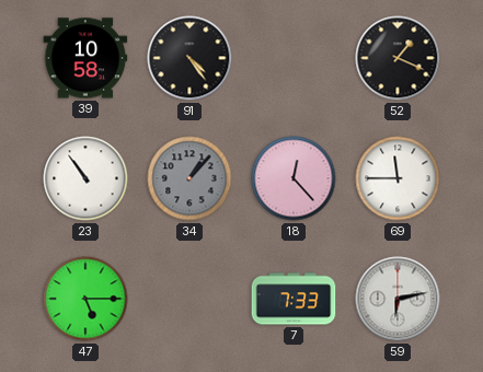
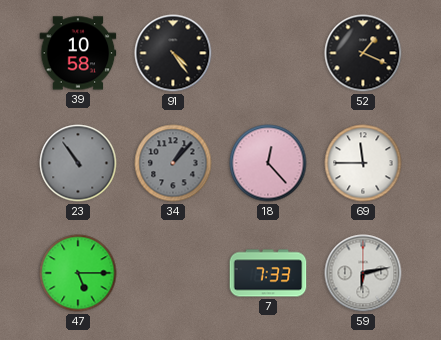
23 dial: white -> grey (78, 163)
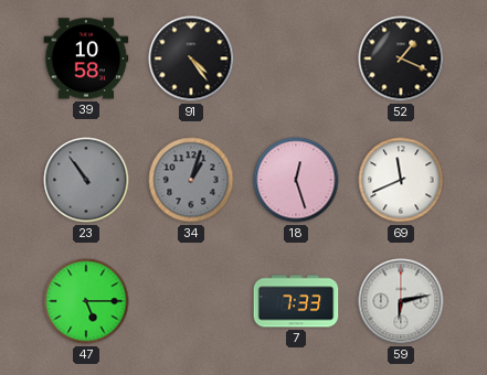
34: 1:07 -> 1:03 (191, 180)
18: 12:23 -> 12:27 (296, 180)
69: 11:45 -> 11:41 (401, 180)
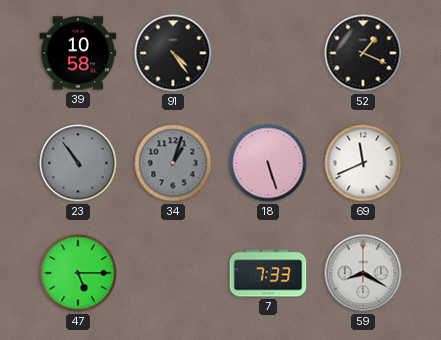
18: 12:27 -> 5:27 (268, 163)
59: 6:13 -> 8:20 (363, 273)
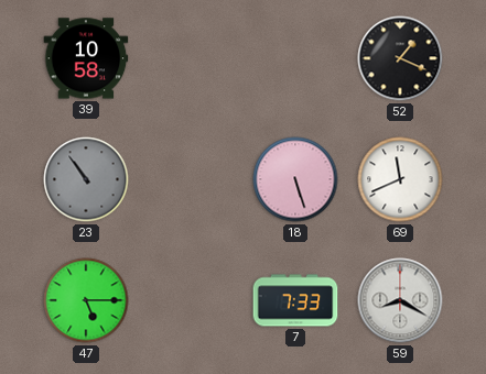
91: 4:24 -> none (173, 53)
34: 1:03 -> none (173, 163)
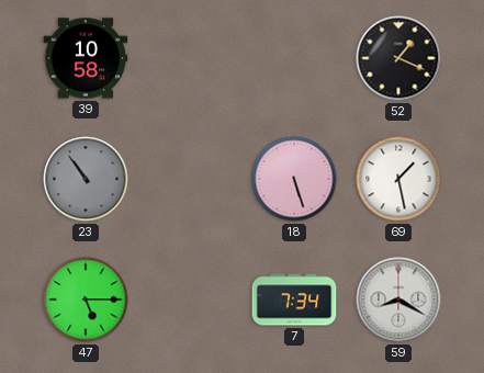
69: 11:41 -> 1:28 (398, 179)
7: 7:33 -> 7:34 (294, 299)
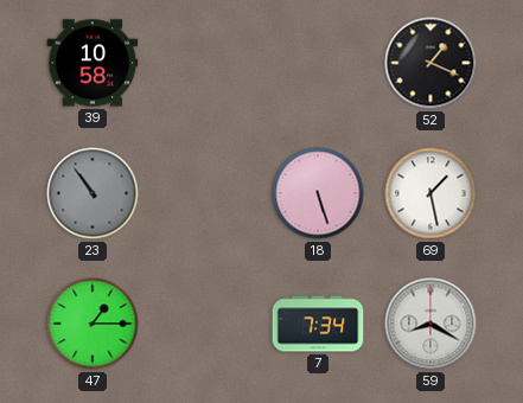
47: 5:15 -> 1:15 (93, 324)
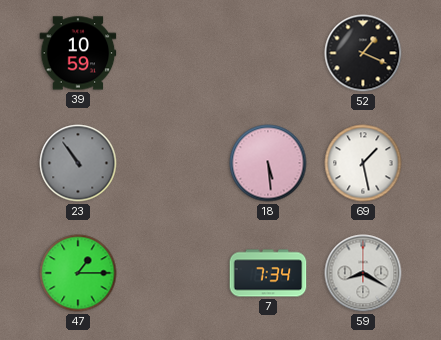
39: 10:58 -> 10:59 (78, 53)
18: 5:27 -> 5:29 (268, 163)
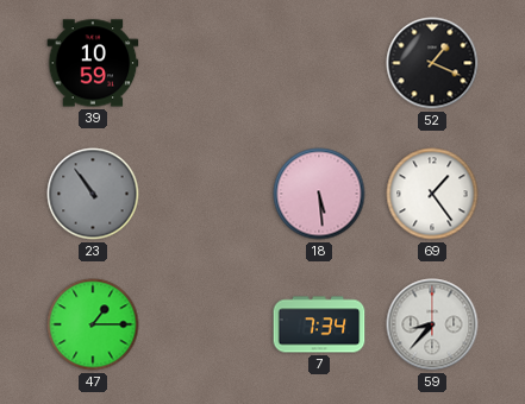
69: 1:28 -> 1:24 (432, 194)
59: 8:20 -> 8:37 (432, 324)
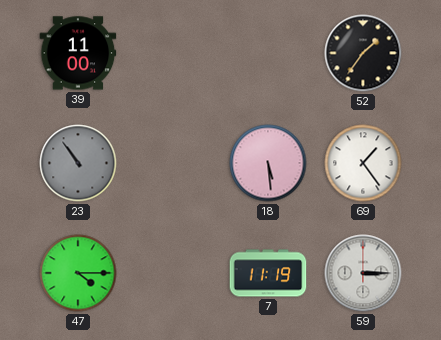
39: 10:59 -> 11:00 (78, 53)
52: 1:19 -> 1:36 (363, 53)
47: 1:15 -> 4:15 (78, 273)
7: 7:34 -> 11:19 (268, 273)
59: 8:37 -> 3:15 (363, 273)
